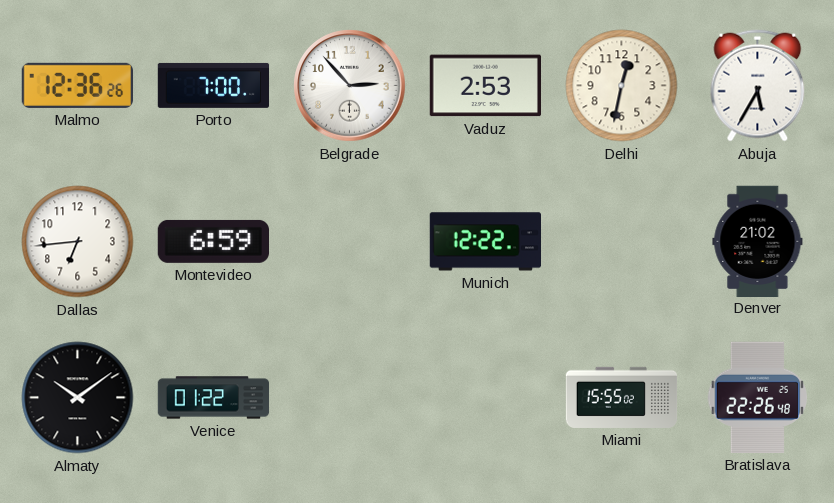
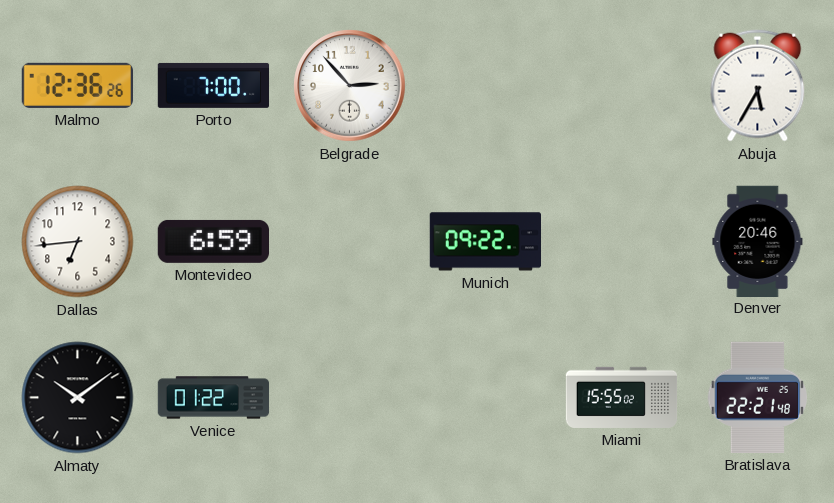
Vaduz: 2:53 -> none (485, 86)
Delhi: 12:32 -> none (622, 86)
Munich: 12:22 -> 09:22 (485, 242)
Denver: 21:02 -> 20:46 (758, 241)
Bratislava: 22:26 -> 22:21 (757, 397)
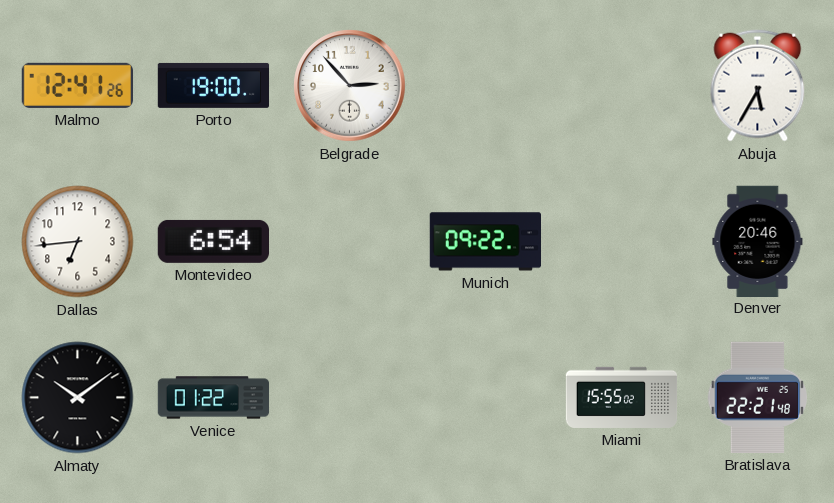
Malmo: 12:36 -> 12:41 (77, 85)
Porto: 7:00 -> 19:00 (214, 85)
Montevideo: 6:59 -> 6:54 (213, 241)
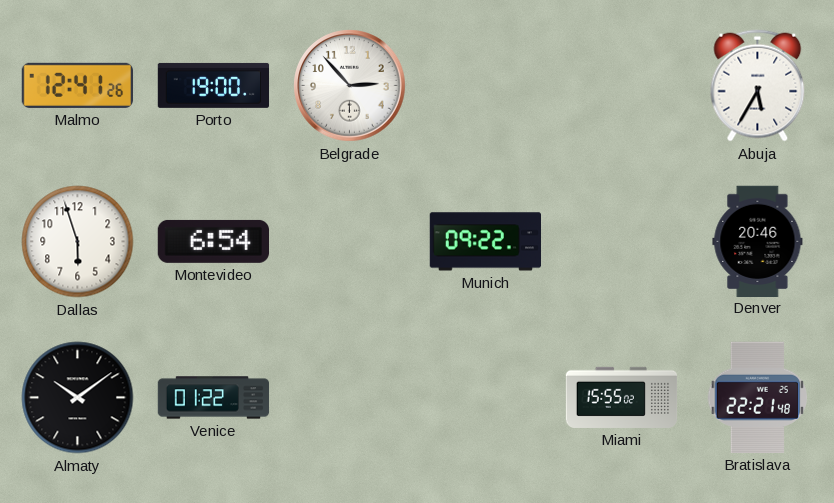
Dallas: 6:44 -> 5:57 (78, 242)
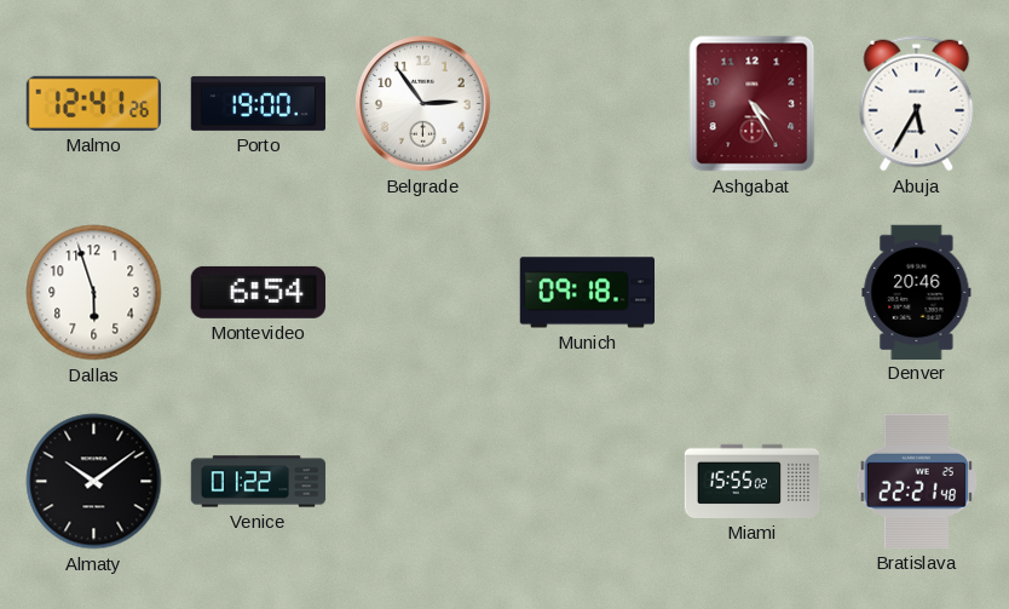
Belgrade: 2:53 -> 2:54 (423, 104)
Ashgabat: none -> 4:25 (753, 104)
Munich: 09:22 -> 09:18 (587, 293)
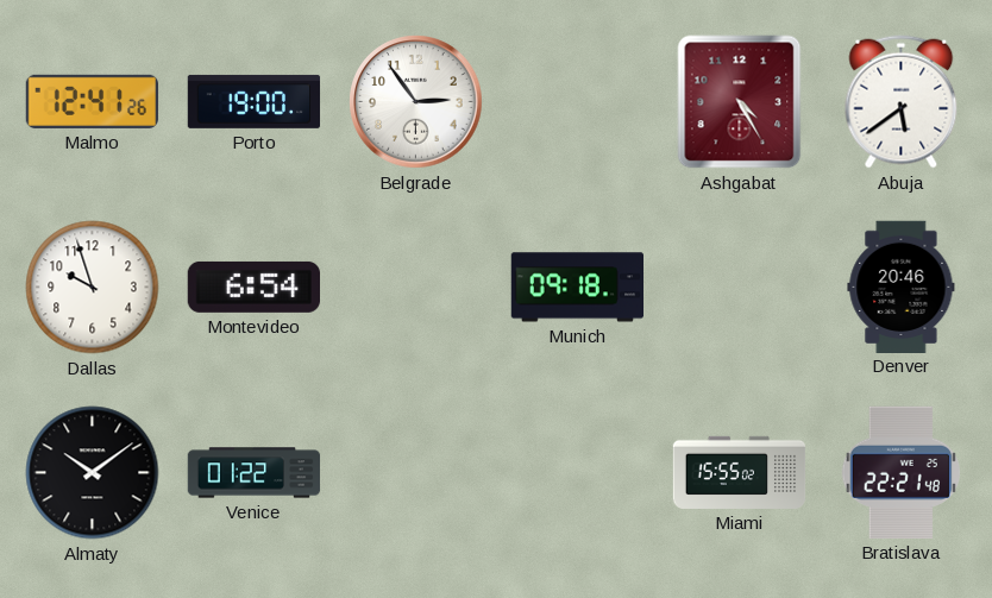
Abuja: 5:35 -> 5:39 (902, 102)
Dallas: 5:57 -> 9:57 (93, 288)
